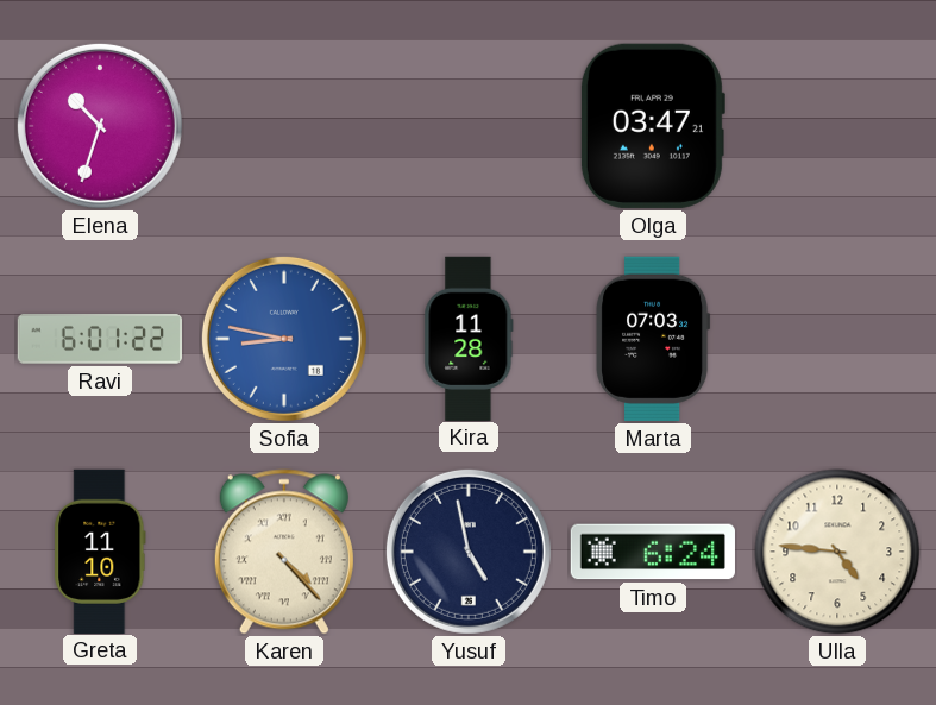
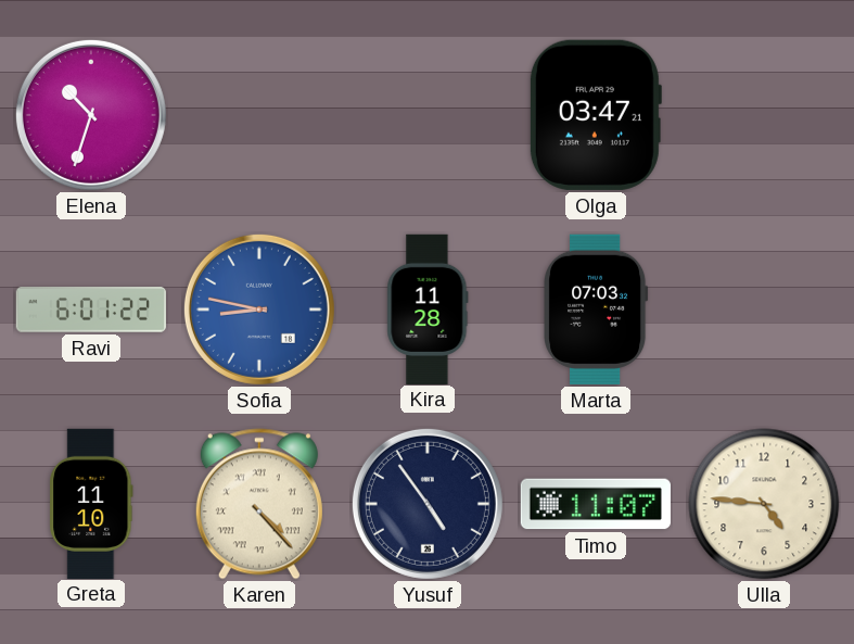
Yusuf: 4:58 -> 4:54 (428, 504)
Timo: 6:24 -> 11:07 (596, 504)
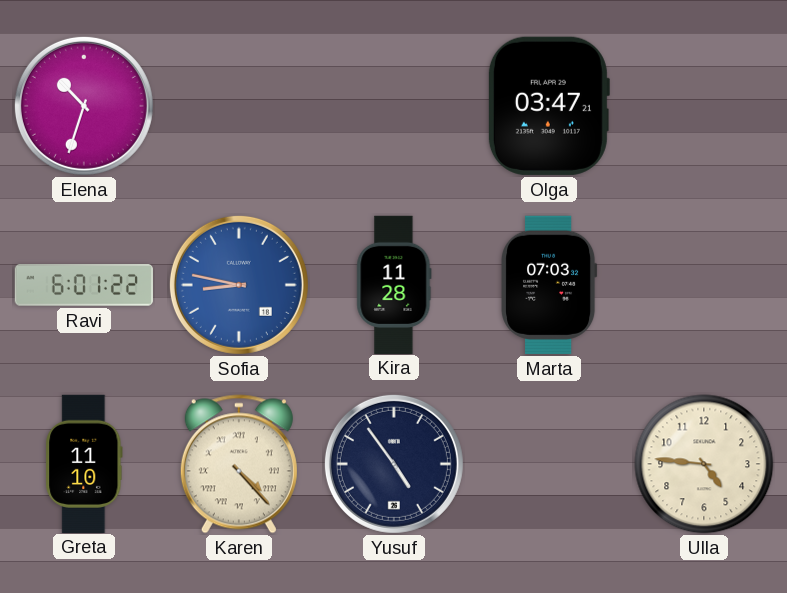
Timo: 11:07 -> none (596, 504)
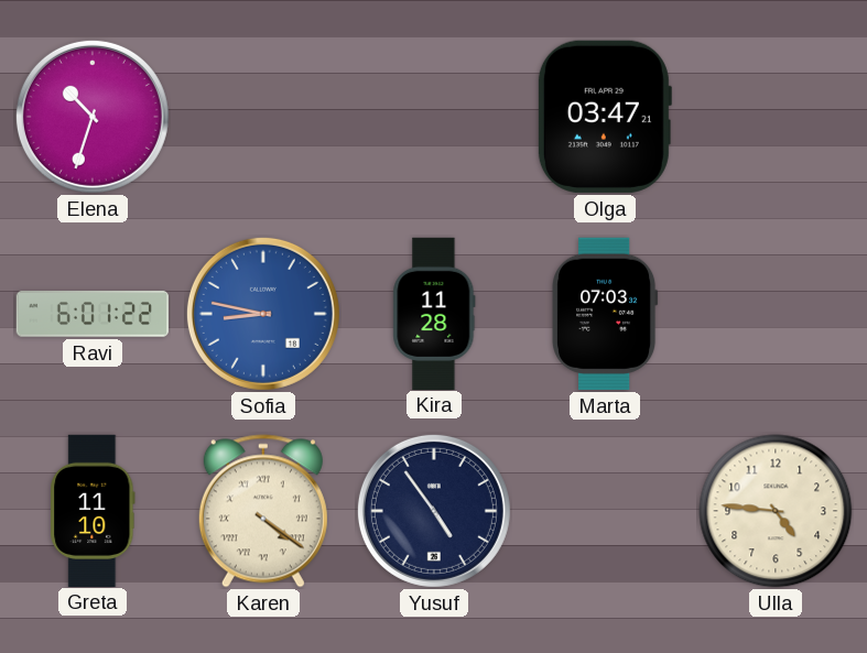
Karen: 4:23 -> 4:21 (263, 511)
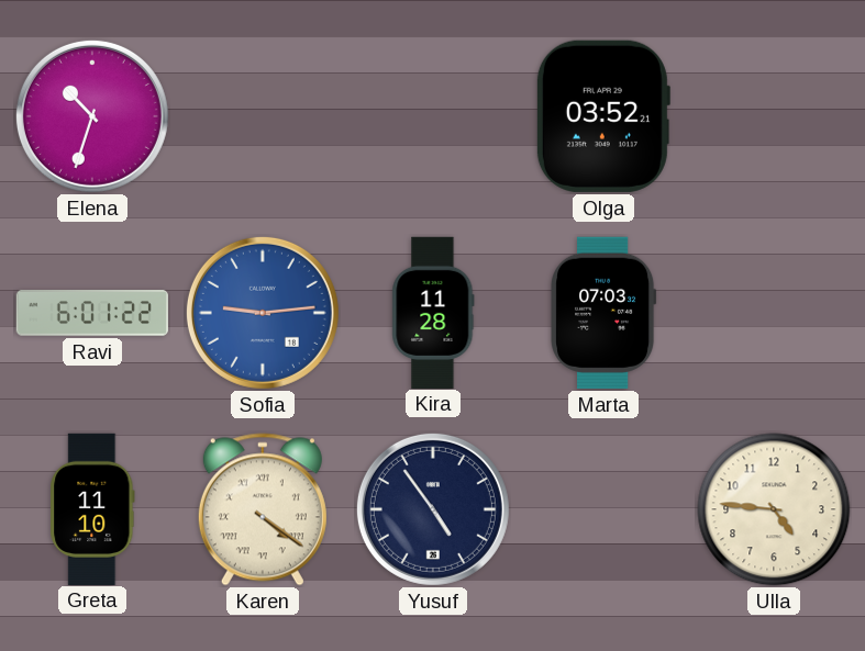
Olga: 03:47 -> 03:52 (602, 116)
Sofia: 8:47 -> 9:14 (263, 313)
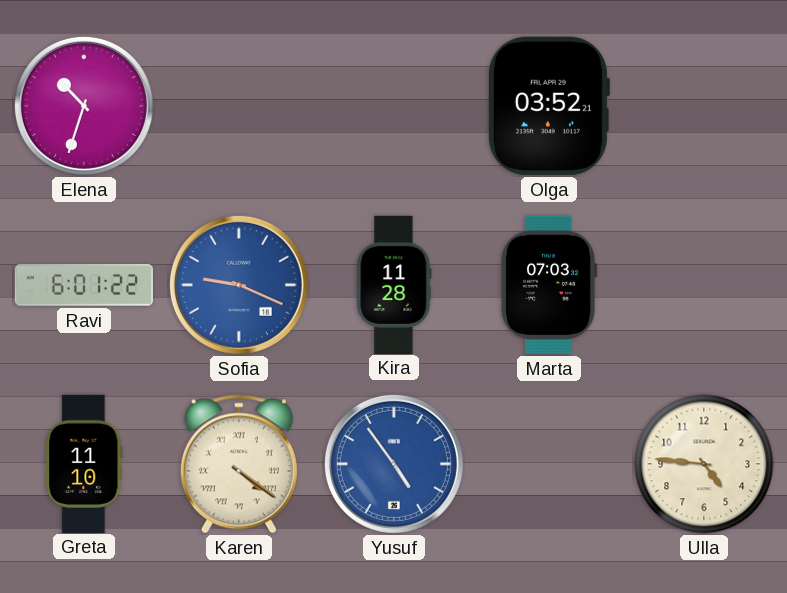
Sofia: 9:14 -> 9:19 (239, 285)
Yusuf dial: navy -> blue (394, 464)
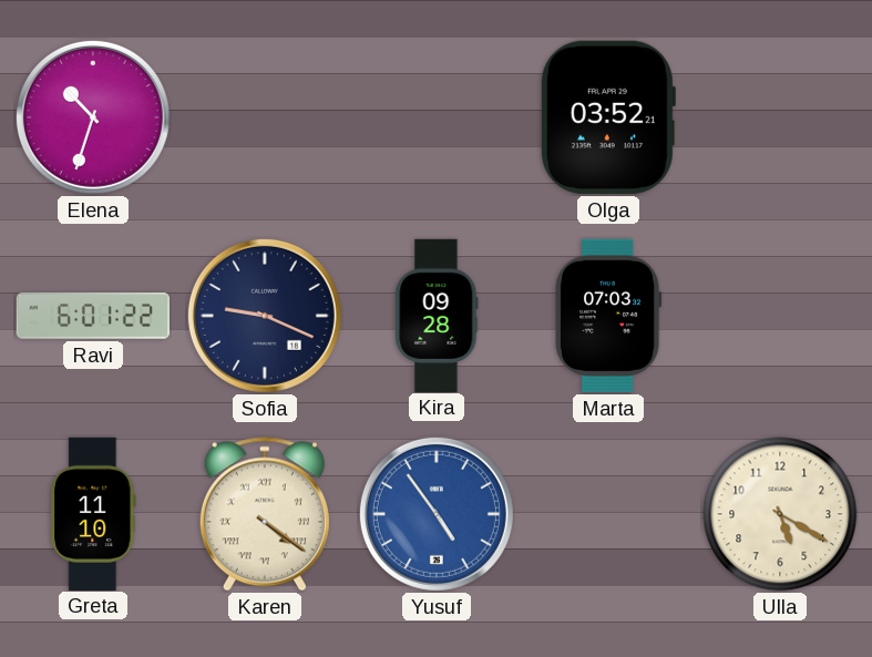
Sofia dial: blue -> navy (265, 316)
Kira: 11:28 -> 09:28 (437, 315)
Ulla: 4:46 -> 5:20 (780, 514)
